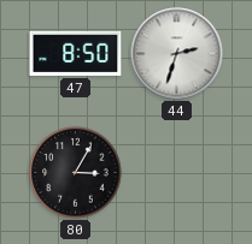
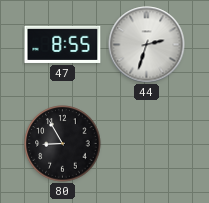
47: 8:50 -> 8:55 (63, 44)
80: 3:05 -> 8:55 (63, 144)
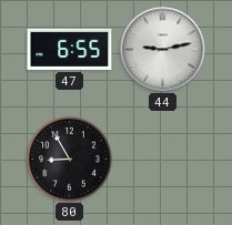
47: 8:55 -> 6:55 (70, 49)
44: 2:33 -> 9:13 (163, 50)
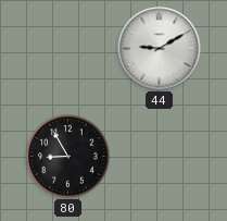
47: 6:55 -> none (70, 49)
44: 9:13 -> 9:10 (160, 49)
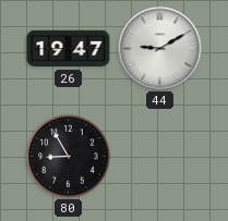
26: none -> 19:47 (69, 49)
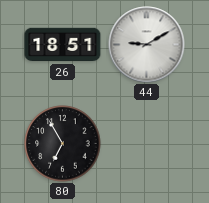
26: 19:47 -> 18:51 (63, 45)
80: 8:55 -> 6:55 (63, 144)
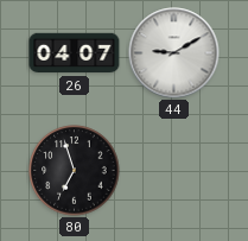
26: 18:51 -> 04:07 (75, 53)
80: 6:55 -> 6:57 (75, 171)
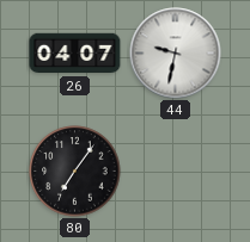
44: 9:10 -> 9:32 (176, 54)
80: 6:57 -> 7:06 (75, 172)
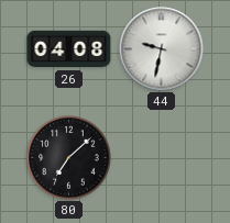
26: 04:07 -> 04:08 (69, 49)
80: 7:06 -> 7:08 (69, 158)
